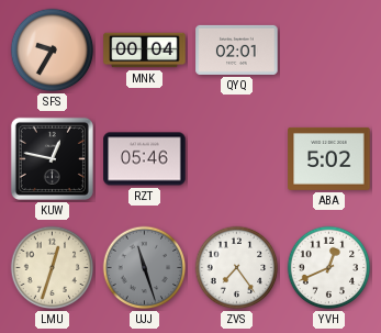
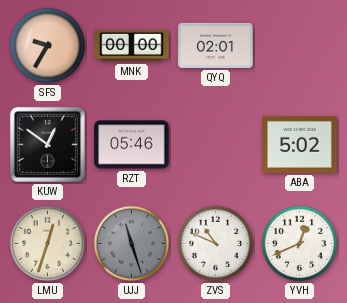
MNK: 00:04 -> 00:00 (132, 46)
KUW: 12:47 -> 12:51 (47, 144)
ZVS: 7:24 -> 10:49 (216, 244)
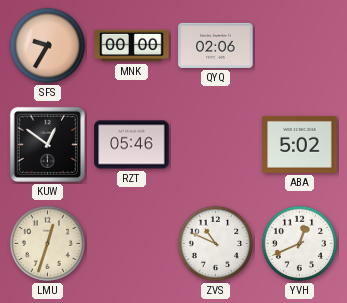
QYQ: 02:01 -> 02:06 (216, 45)
UJJ: 11:27 -> none (132, 244)
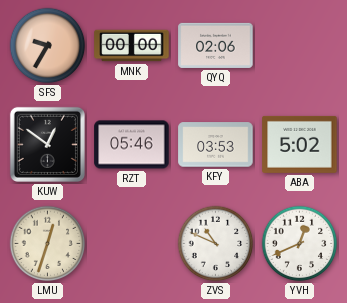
KFY: none -> 03:53 (216, 145)
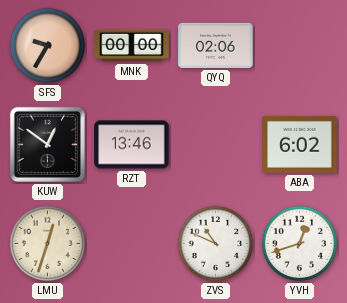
RZT: 05:46 -> 13:46 (132, 145)
KFY: 03:53 -> none (216, 145)
ABA: 5:02 -> 6:02 (300, 144)
YVH: 12:41 -> 12:42 (300, 244)
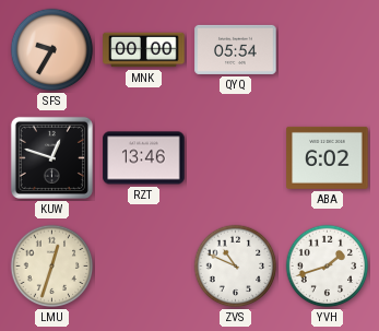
QYQ: 02:06 -> 05:54 (236, 49)
KUW: 12:51 -> 12:48 (51, 157)
YVH: 12:42 -> 1:42 (328, 267)
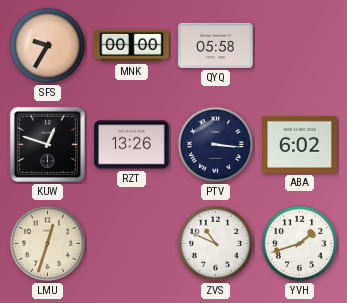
QYQ: 05:54 -> 05:58 (216, 45)
RZT: 13:46 -> 13:26 (132, 145)
PTV: none -> 3:16 (216, 145)
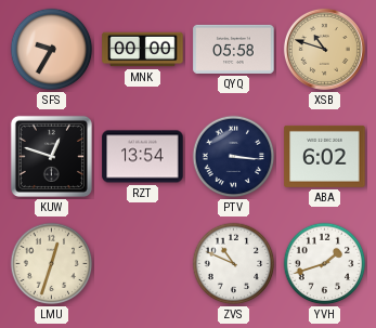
XSB: none -> 10:48 (324, 49)
RZT: 13:26 -> 13:54 (143, 157)
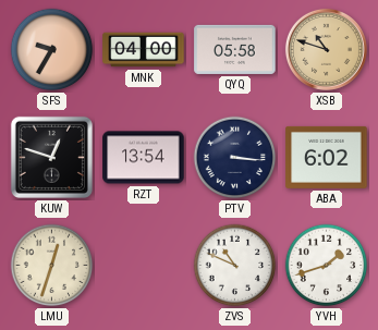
MNK: 00:00 -> 04:00 (144, 50)
